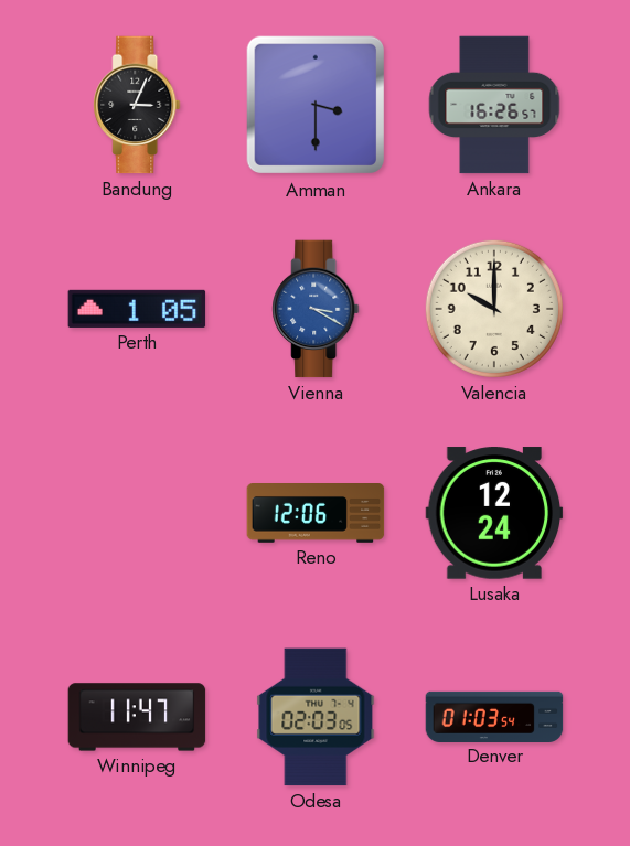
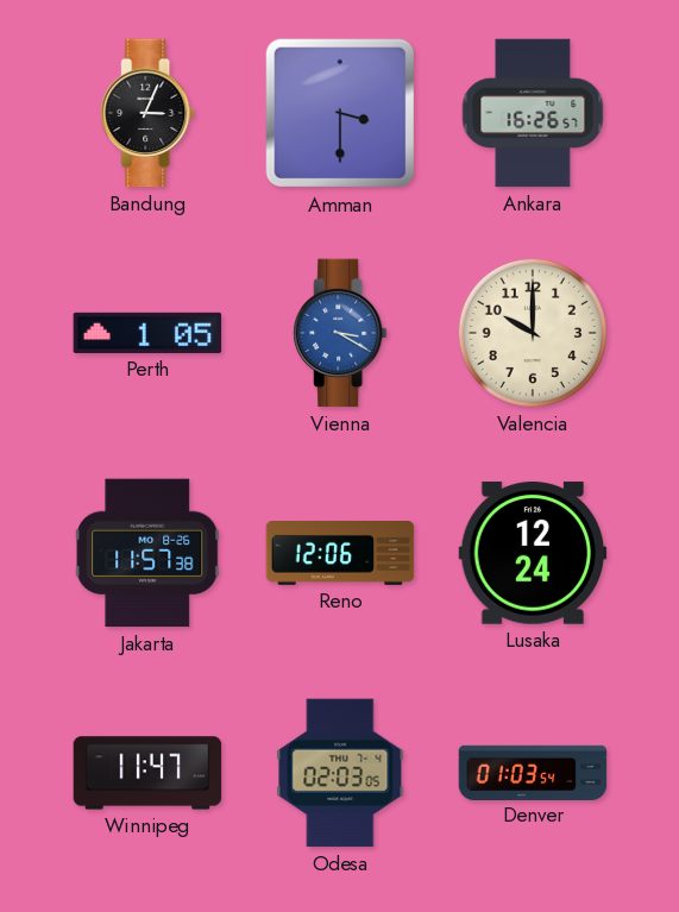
Jakarta: none -> 11:57 (147, 553)
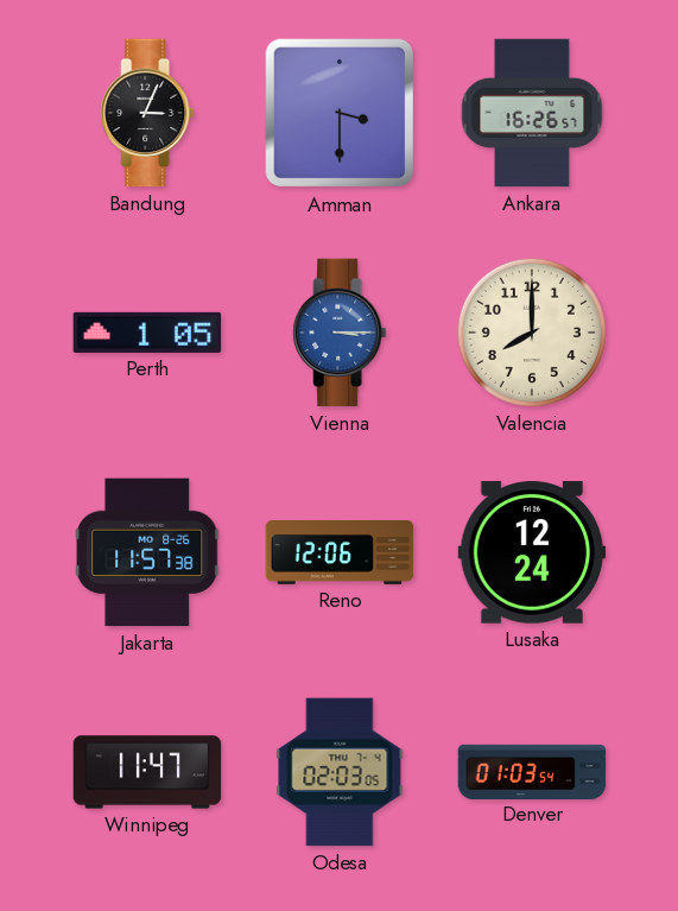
Vienna: 3:20 -> 3:15 (340, 333)
Valencia: 10:00 -> 8:00 (532, 333)
